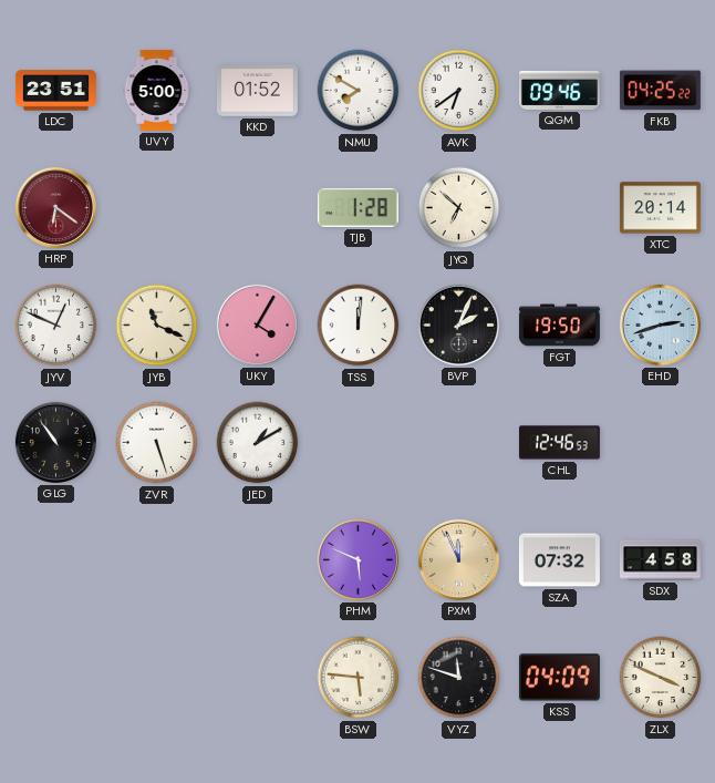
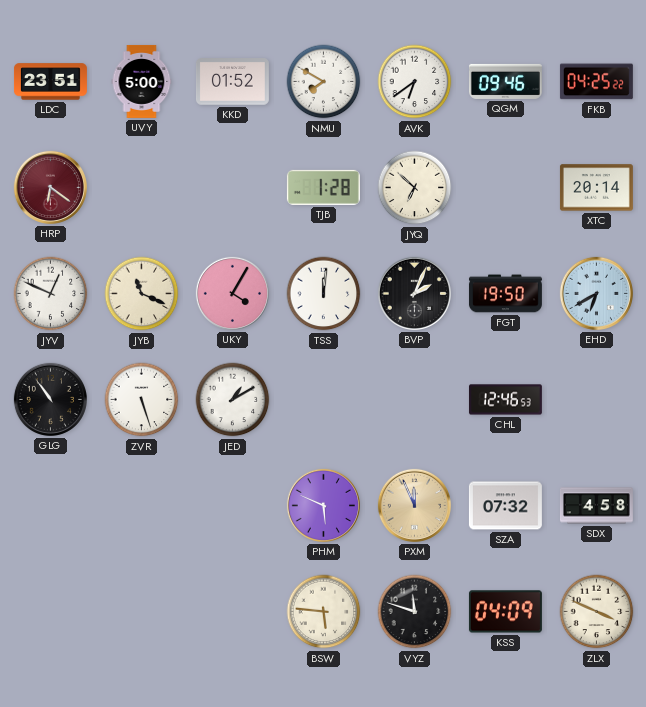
EHD: 2:42 -> 6:40 (596, 293)
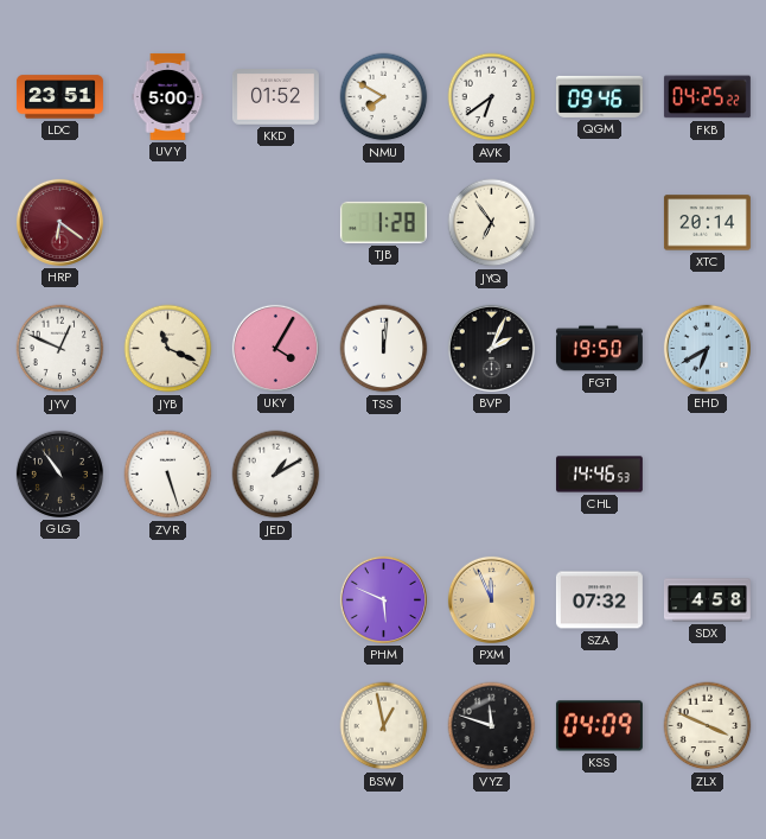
JYQ: 6:52 -> 6:54 (492, 223)
CHL: 12:46 -> 14:46 (599, 475)
BSW: 5:46 -> 12:58 (384, 726)
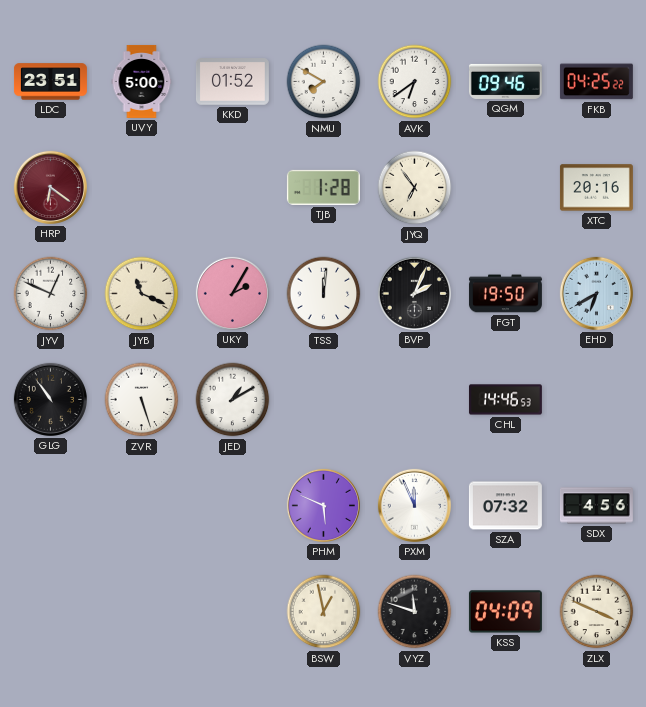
XTC: 20:14 -> 20:16 (596, 188)
UKY: 4:05 -> 2:05 (232, 293)
PXM dial: champagne -> white (414, 505)
SDX: 4:58 -> 4:56 (596, 506)
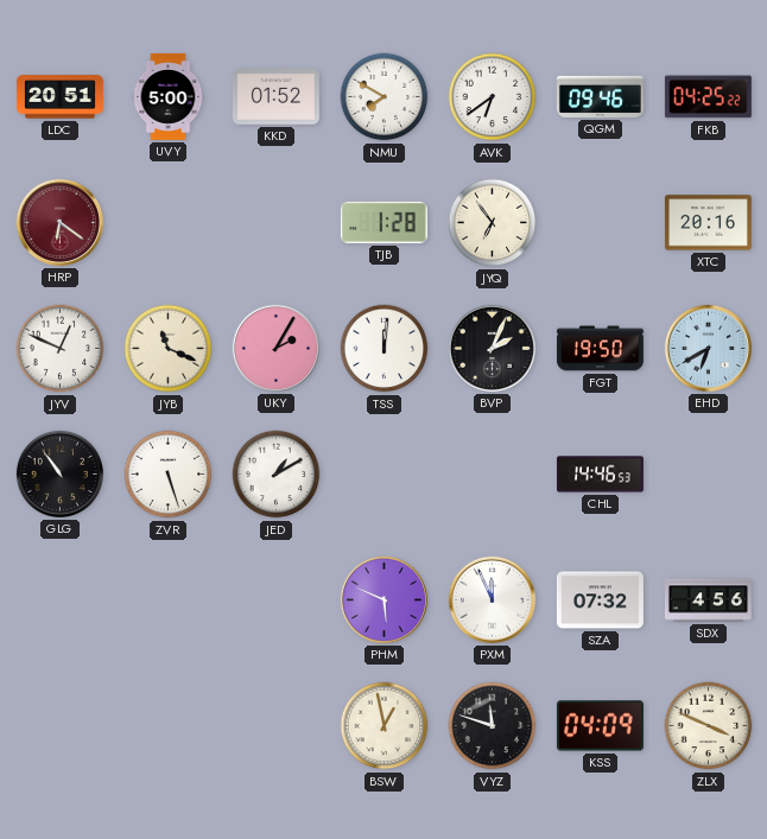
LDC: 23:51 -> 20:51 (59, 97)
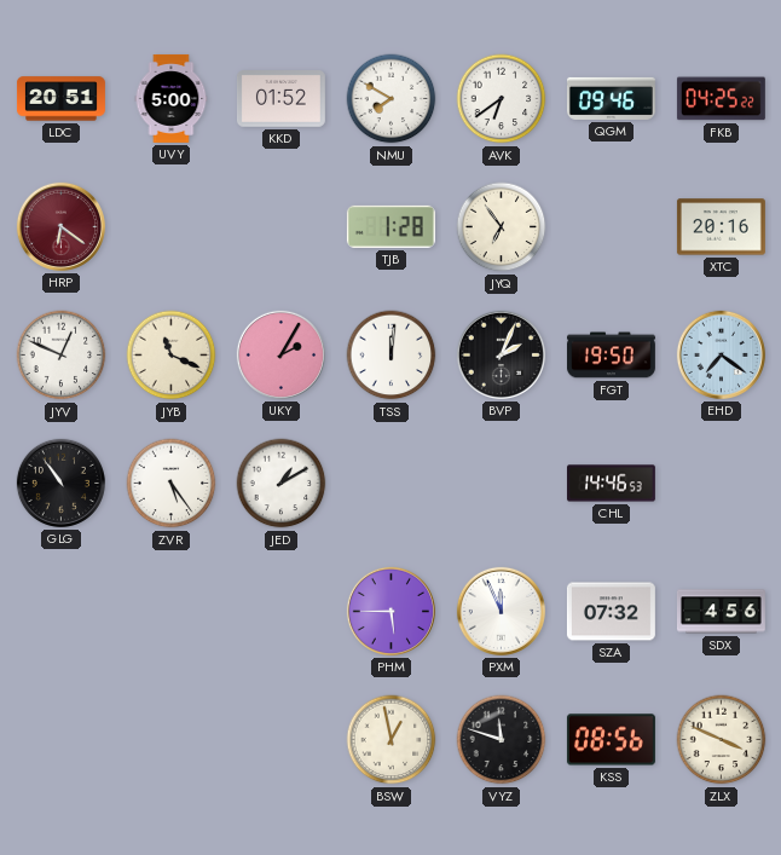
EHD: 6:40 -> 7:21 (721, 354)
ZVR: 5:27 -> 5:24 (172, 484)
PHM: 5:49 -> 5:45 (390, 611)
KSS: 04:09 -> 08:56 (611, 740)
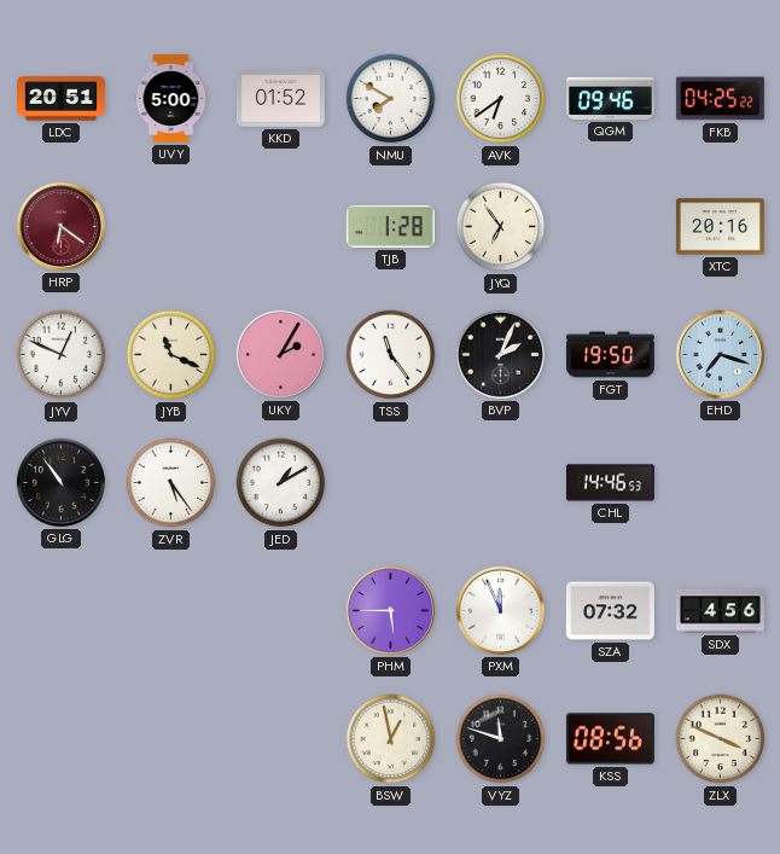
TSS: 12:01 -> 11:24 (391, 355)
EHD: 7:21 -> 7:18 (720, 354)
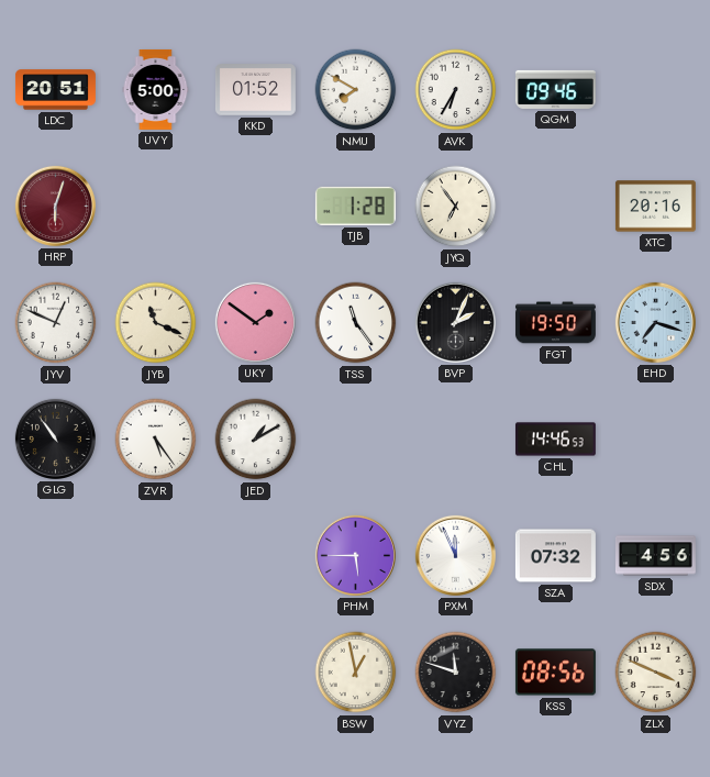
AVK: 6:39 -> 6:35 (456, 90)
FKB: 04:25 -> none (720, 99)
HRP: 6:21 -> 6:03 (55, 206)
UKY: 2:05 -> 1:51 (255, 322)
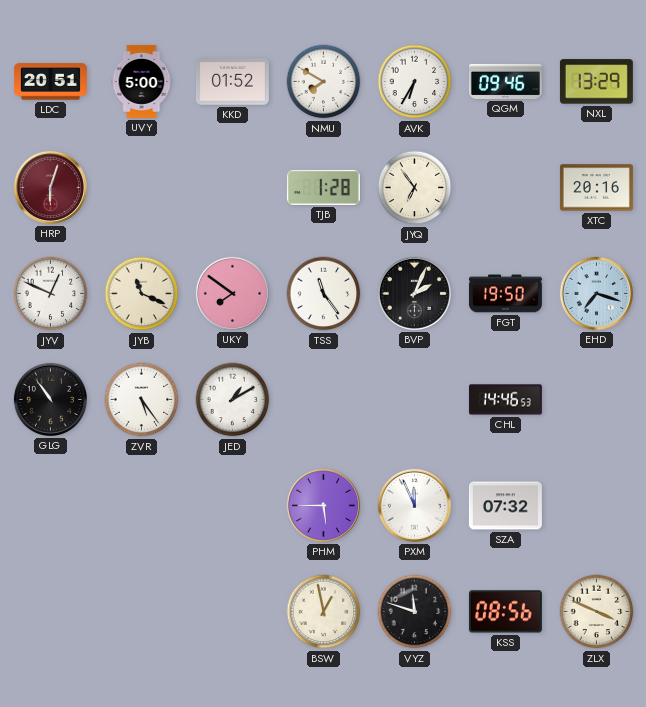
NXL: none -> 13:29 (596, 82)
UKY: 1:51 -> 7:51 (232, 293)
SDX: 4:56 -> none (655, 556)
